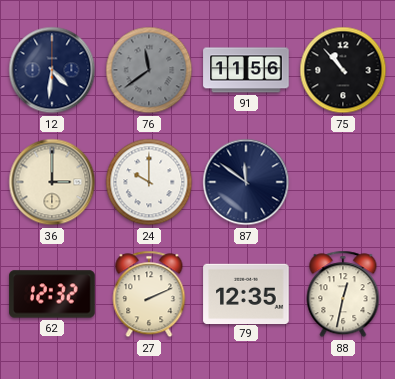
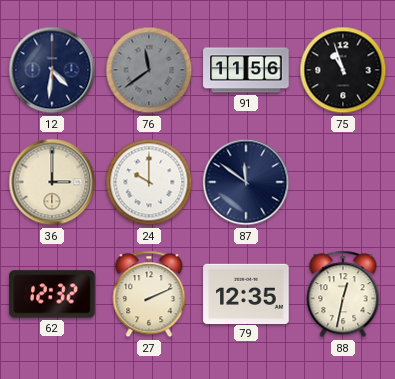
75: 10:53 -> 10:57 (343, 70)
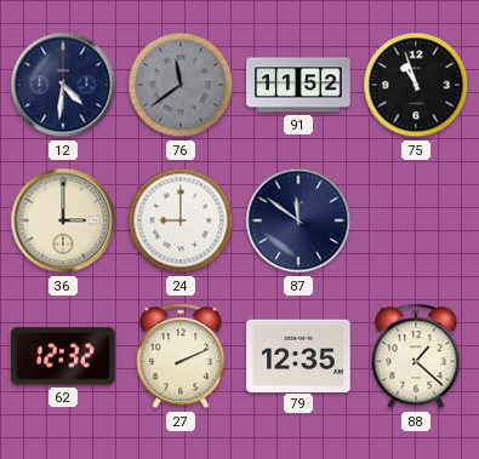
91: 11:56 -> 11:52 (298, 85)
24: 10:00 -> 9:00 (181, 220)
88: 12:32 -> 1:22 (416, 356)
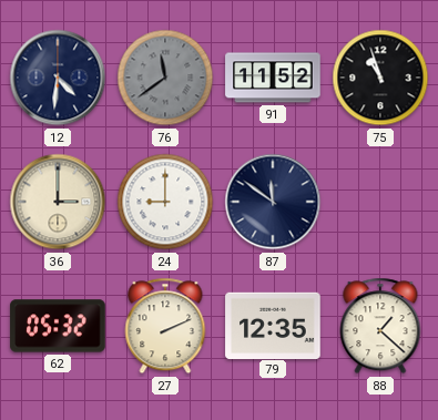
62: 12:32 -> 05:32 (58, 326)
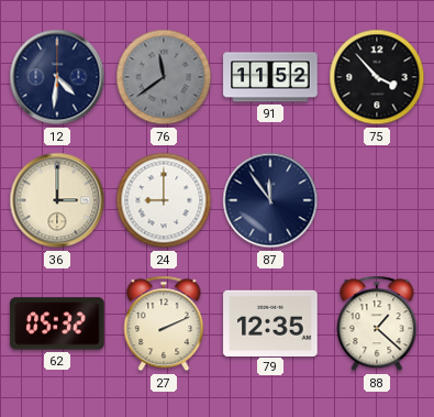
75: 10:57 -> 3:53 (377, 77)
87: 11:51 -> 11:54 (270, 200)
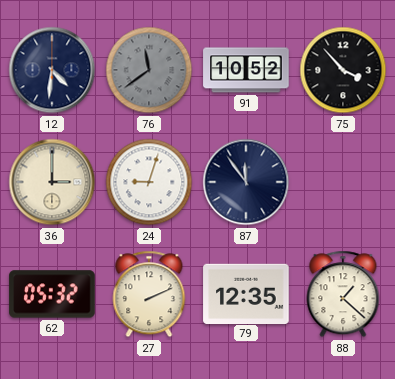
91: 11:52 -> 10:52 (246, 70)
24: 9:00 -> 9:03 (149, 182)
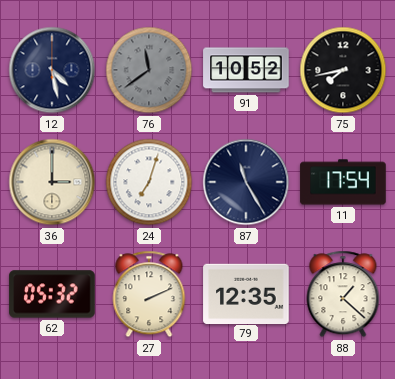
12: 4:31 -> 4:28 (52, 70)
75: 3:53 -> 7:43 (343, 70)
24: 9:03 -> 7:03 (149, 182)
87: 11:54 -> 11:25 (246, 182)
11: none -> 17:54 (343, 182)
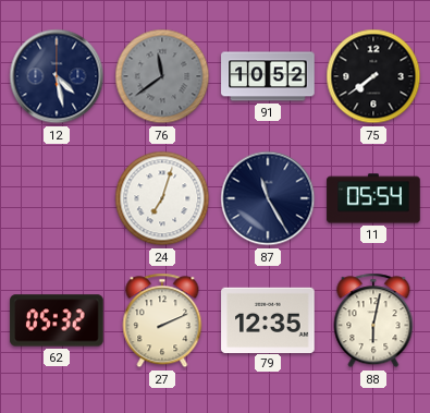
75: 7:43 -> 7:39 (373, 76)
36: 3:00 -> none (52, 182)
11: 17:54 -> 05:54 (373, 198)
88: 1:22 -> 6:02 (373, 320)
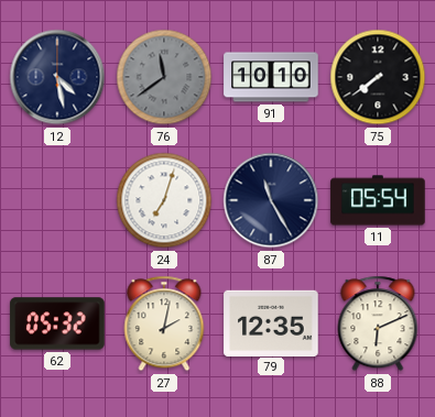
91: 10:52 -> 10:10 (271, 77)
27: 2:11 -> 2:02 (164, 323)
88: 6:02 -> 6:11 (378, 323)
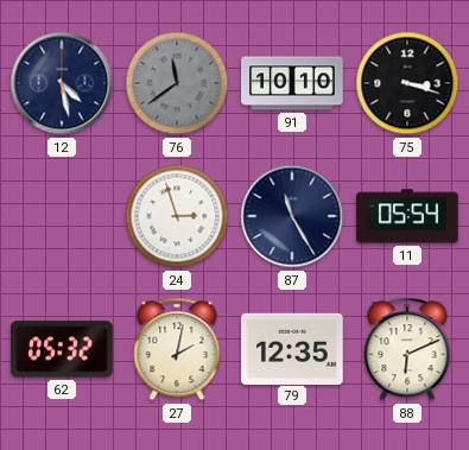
75: 7:39 -> 3:18 (407, 83)
24: 7:03 -> 2:57 (177, 216)
